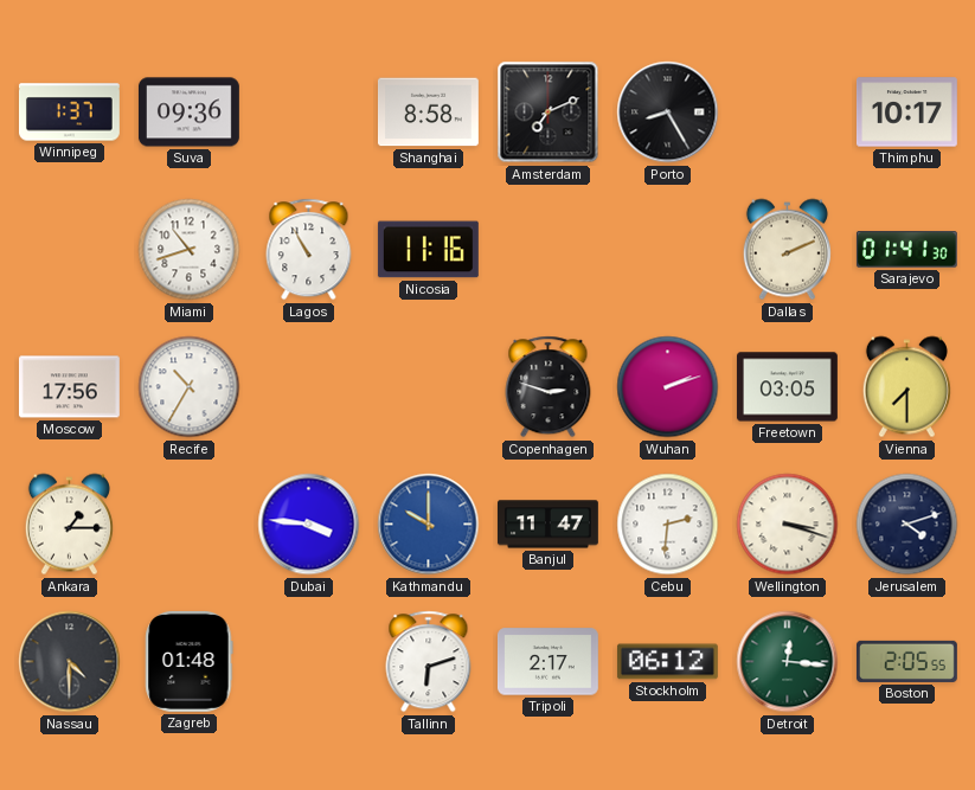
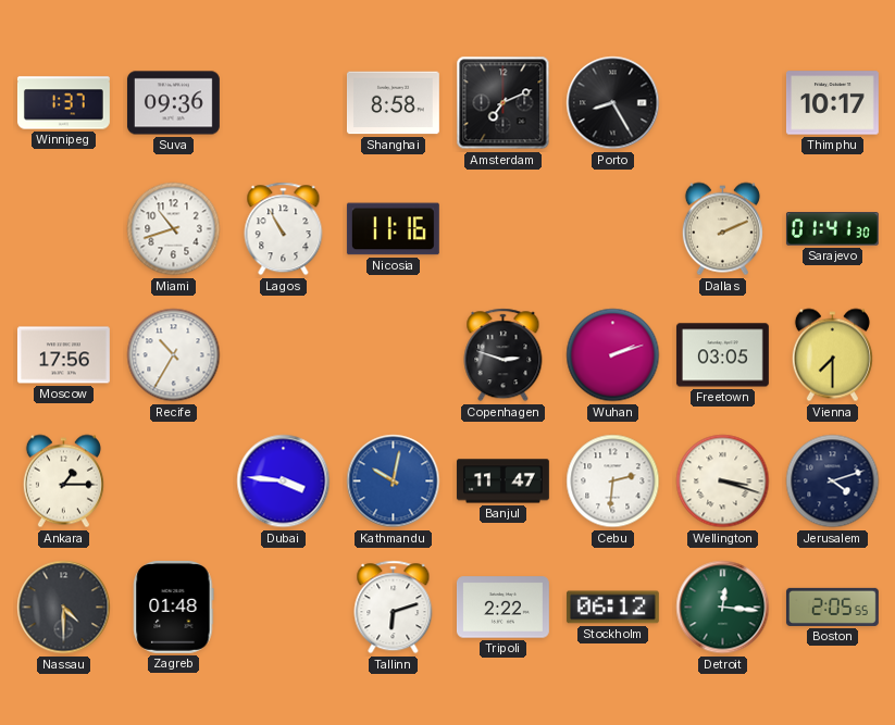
Kathmandu: 10:00 -> 10:02 (394, 482)
Tripoli: 2:17 -> 2:22 (502, 608)
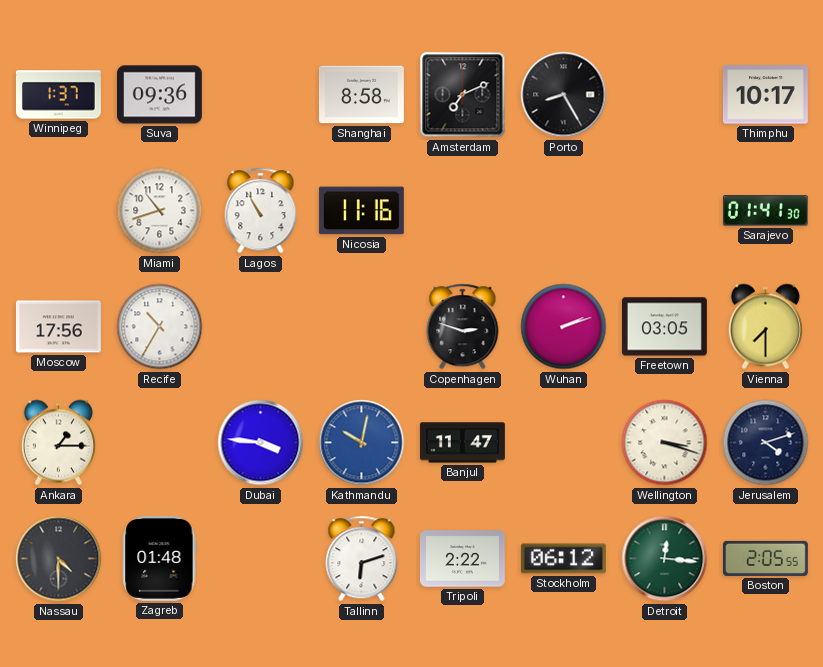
Dallas: 2:11 -> none (722, 229)
Cebu: 2:31 -> none (613, 482)
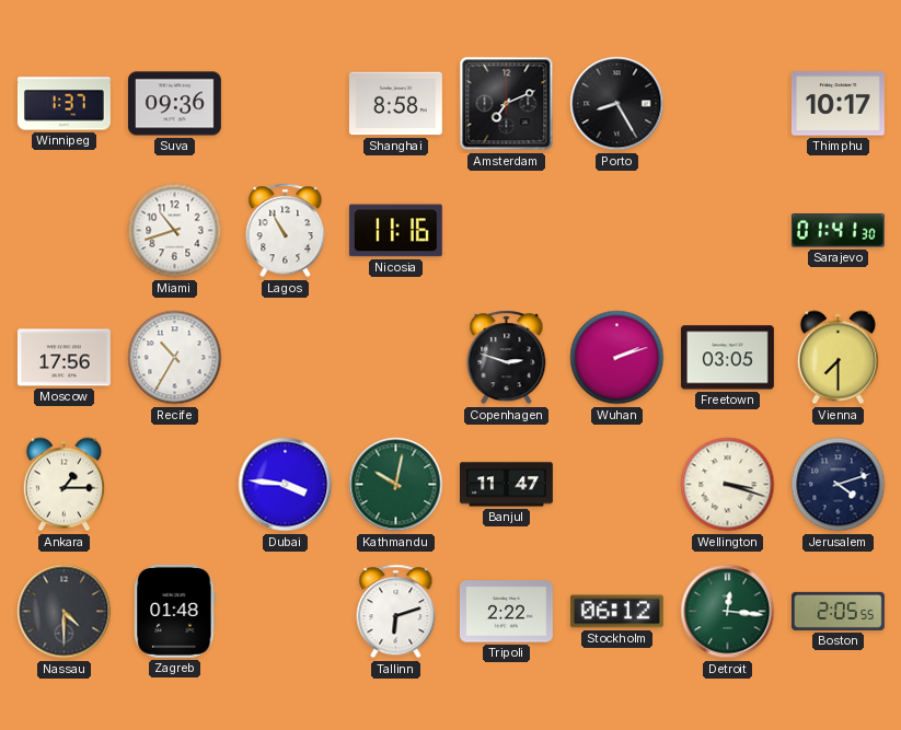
Kathmandu dial: blue -> green (396, 485)
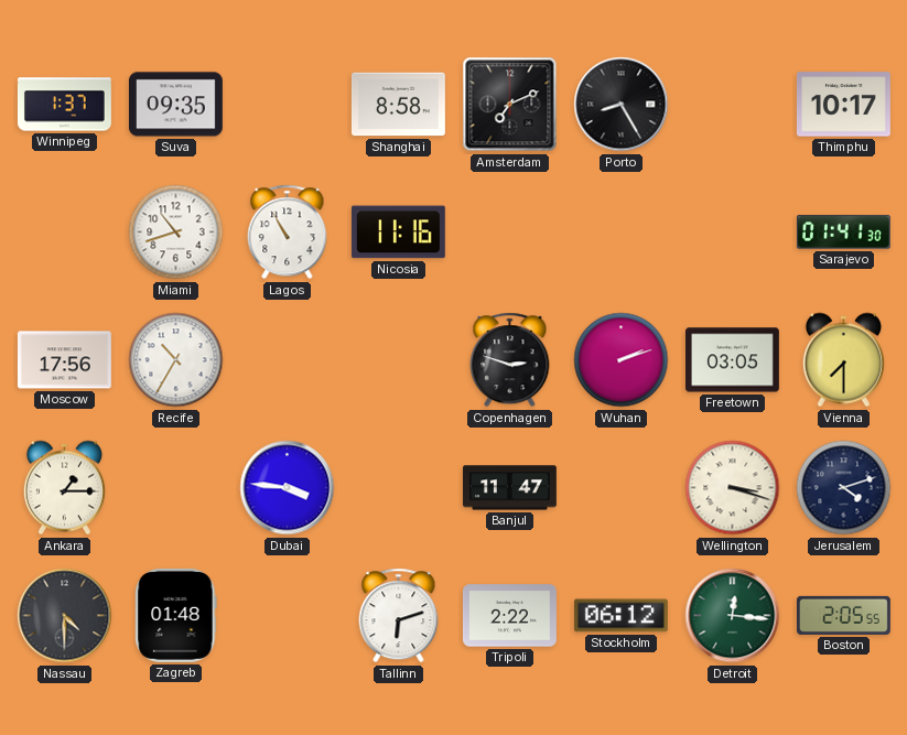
Suva: 09:36 -> 09:35 (175, 105)
Kathmandu: 10:02 -> none (396, 485)
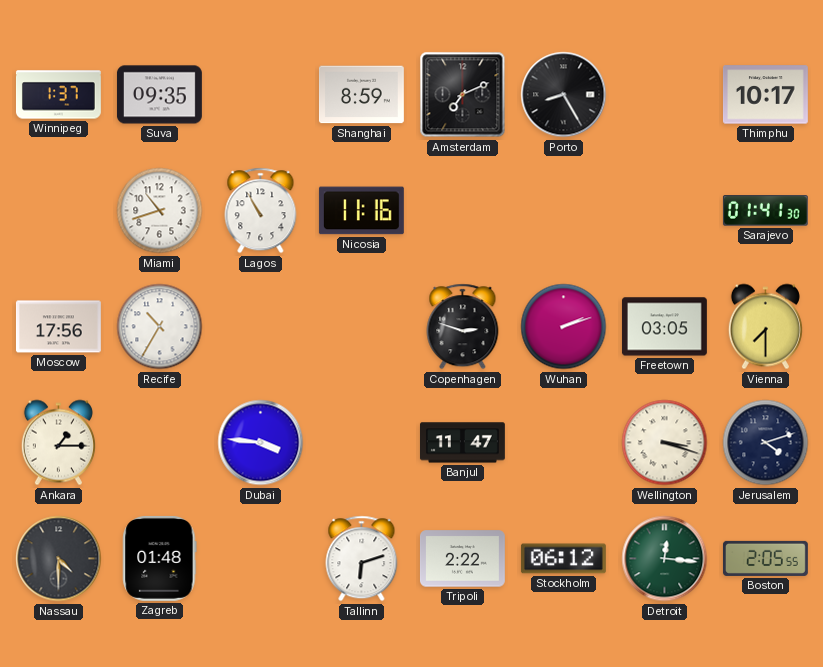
Shanghai: 8:58 -> 8:59 (361, 95)
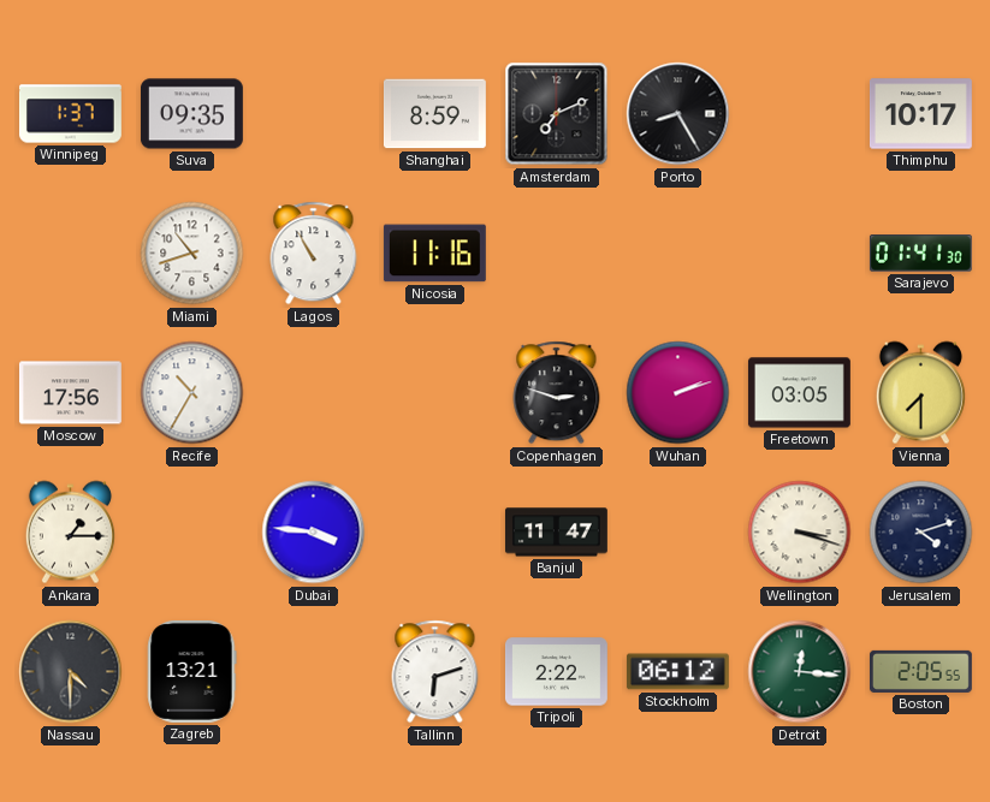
Zagreb: 01:48 -> 13:21 (192, 671)
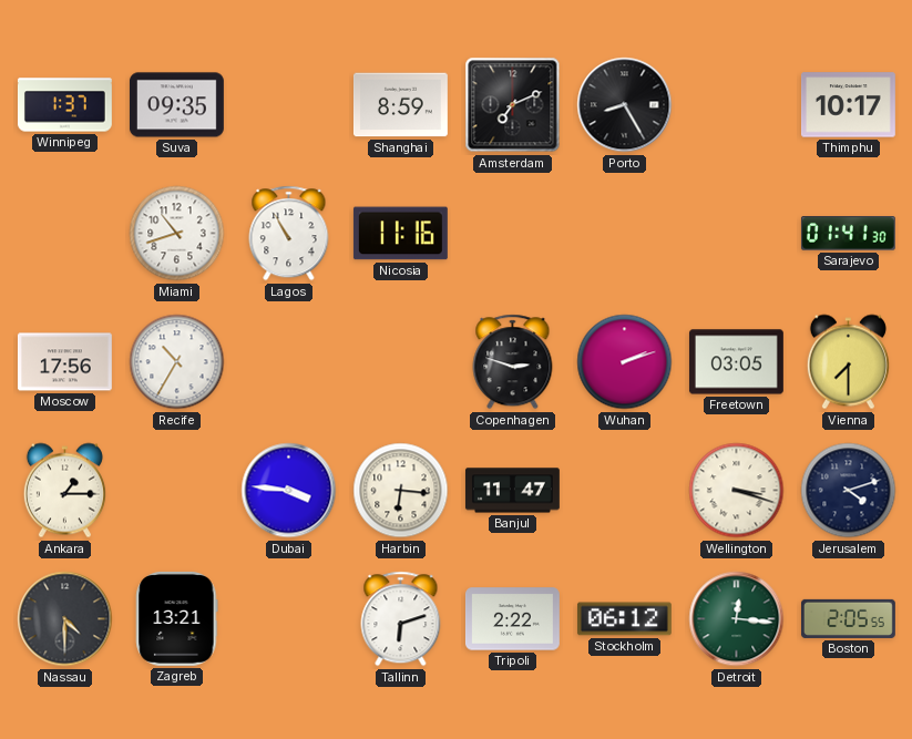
Harbin: none -> 6:16 (401, 491)
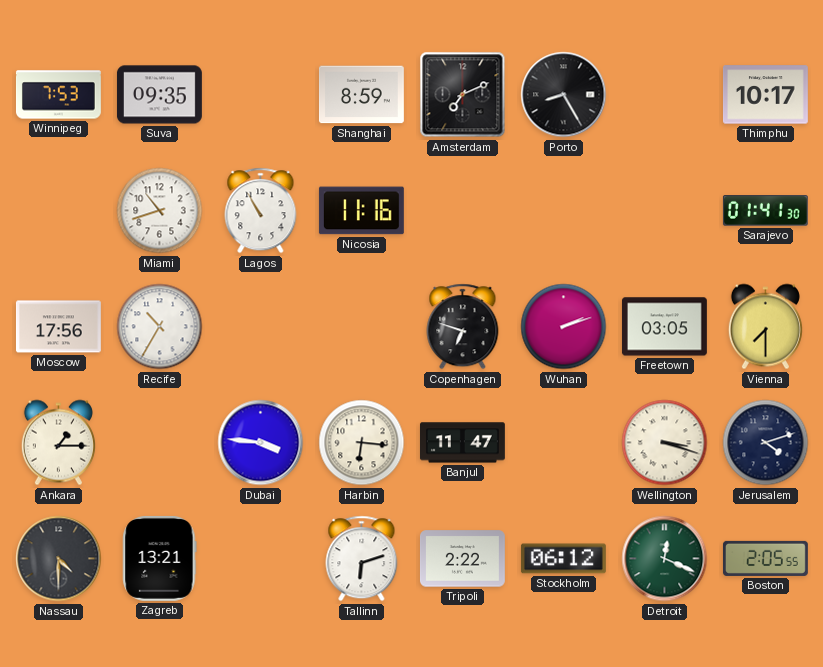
Winnipeg: 1:37 -> 7:53 (58, 95)
Copenhagen: 2:48 -> 6:48 (463, 327)
Detroit: 12:16 -> 12:19 (665, 559)
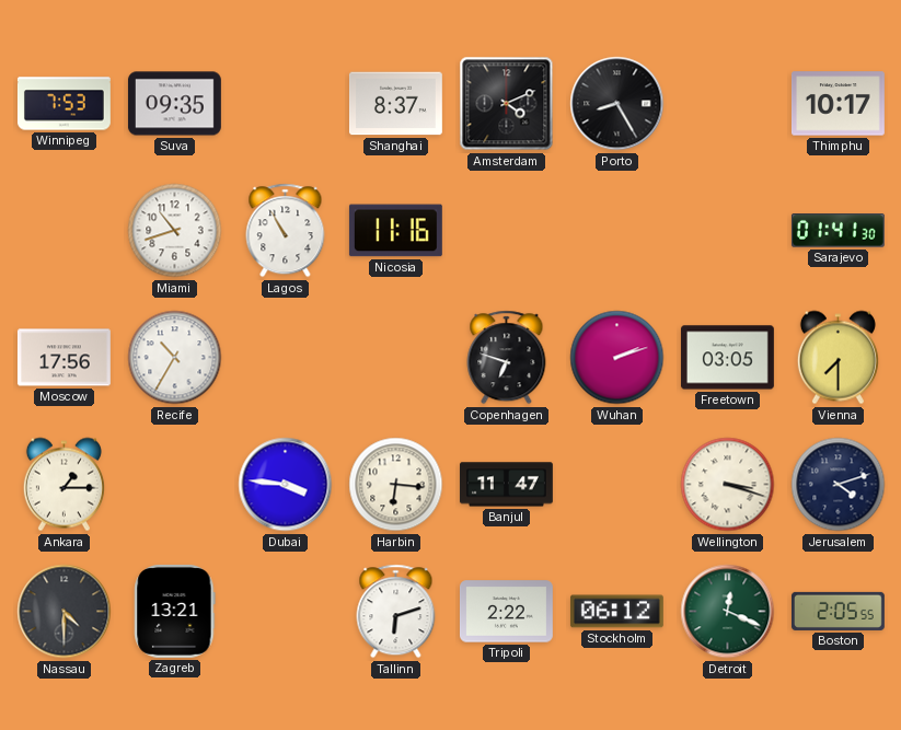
Shanghai: 8:59 -> 8:37 (395, 104)
Amsterdam: 7:11 -> 4:11 (507, 104)
